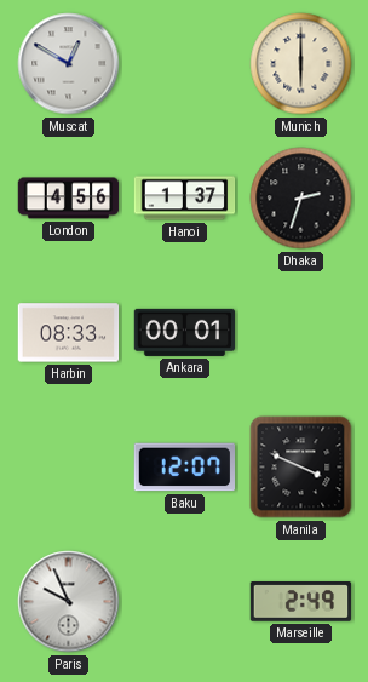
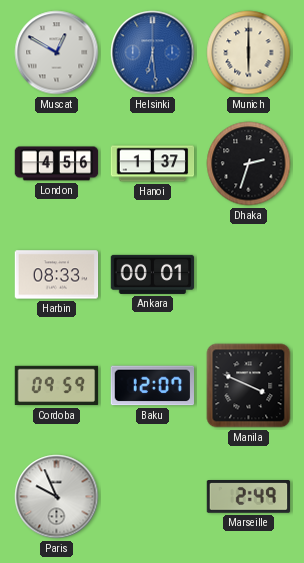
Helsinki: none -> 6:29 (153, 53)
Cordoba: none -> 09:59 (57, 386)
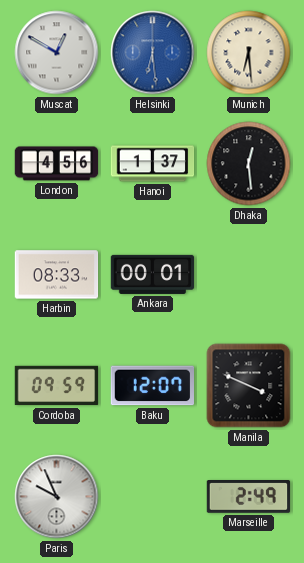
Munich: 6:00 -> 6:29 (249, 53)
Dhaka: 2:33 -> 12:29 (249, 164)
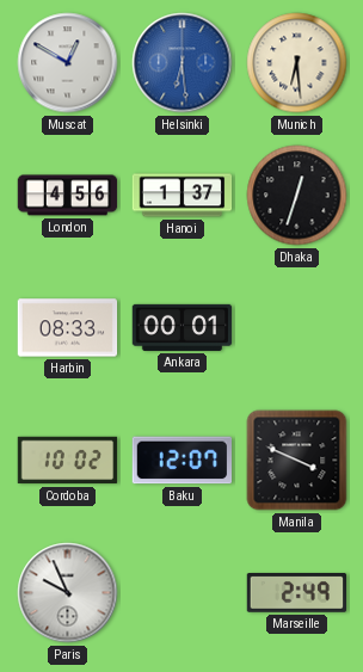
Dhaka: 12:29 -> 12:33 (297, 196)
Cordoba: 09:59 -> 10:02 (68, 461)
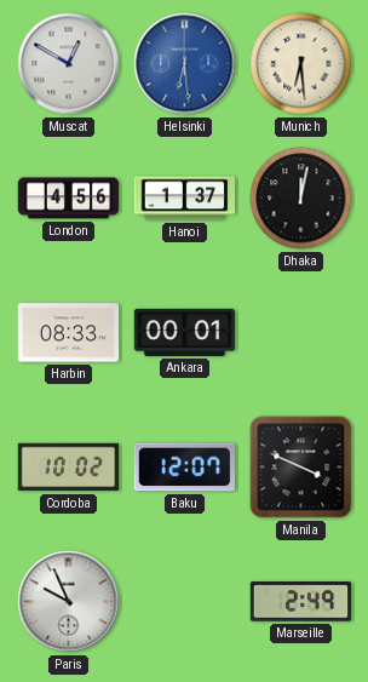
Dhaka: 12:33 -> 12:02 (301, 199)
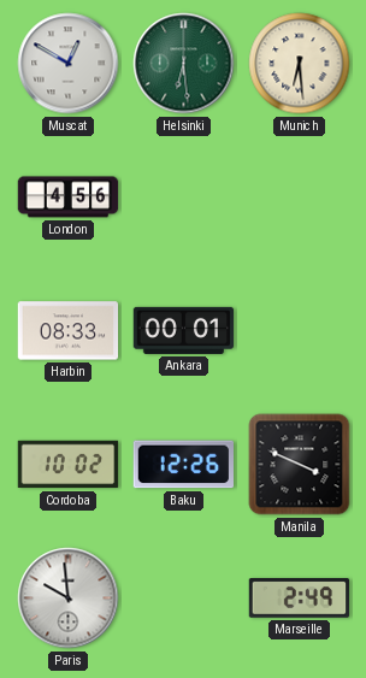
Helsinki dial: blue -> green (184, 64)
Hanoi: 1:37 -> none (185, 199)
Dhaka: 12:02 -> none (301, 199)
Baku: 12:07 -> 12:26 (184, 465)
Paris: 9:56 -> 9:59 (69, 599)
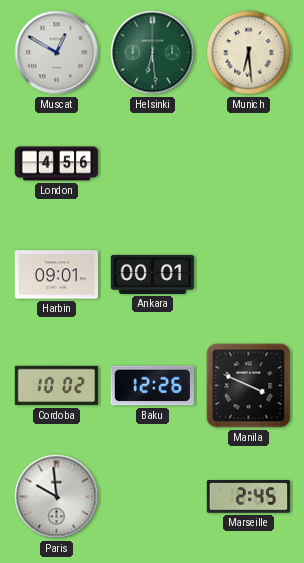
Harbin: 08:33 -> 09:01 (57, 275)
Marseille: 2:49 -> 2:45 (249, 497)
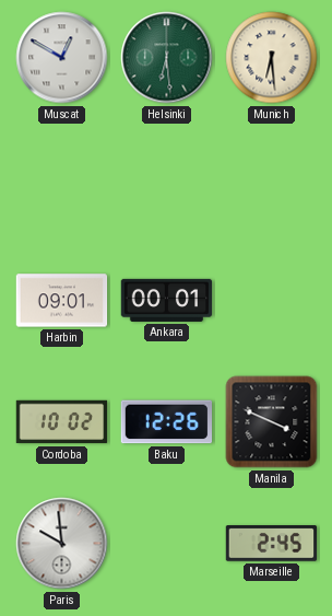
London: 4:56 -> none (57, 164)
